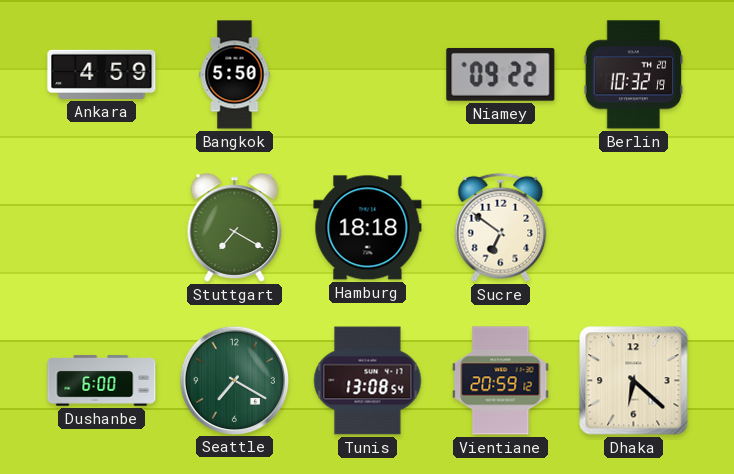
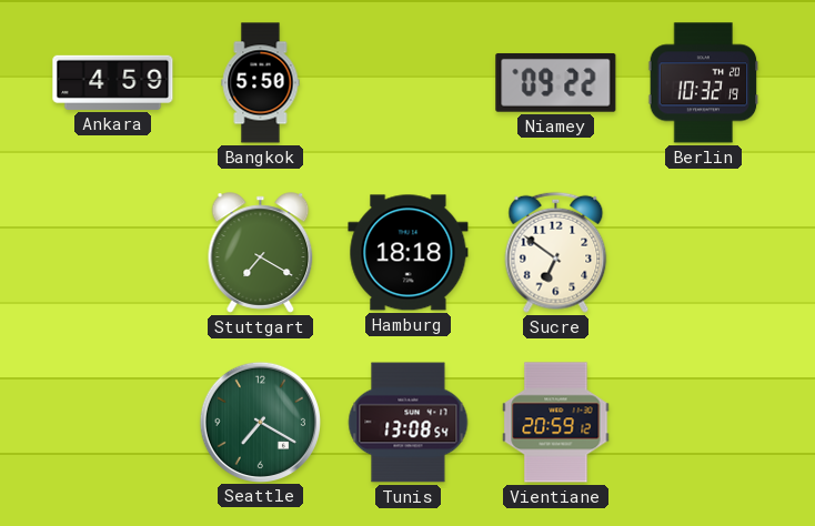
Dushanbe: 6:00 -> none (102, 381)
Dhaka: 6:22 -> none (634, 381)
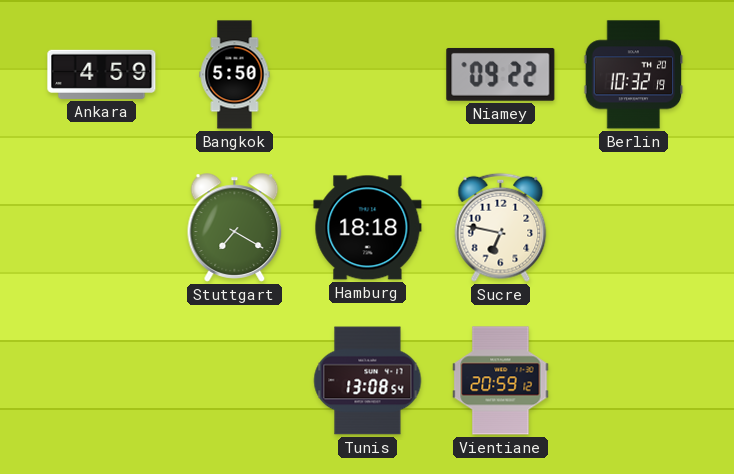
Sucre: 6:51 -> 6:47 (501, 227)
Seattle: 7:20 -> none (260, 422)
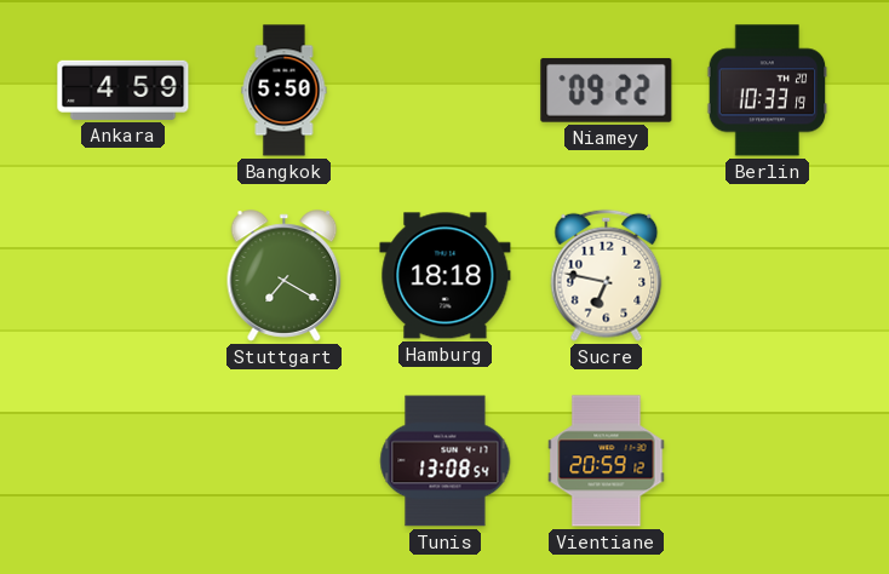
Berlin: 10:32 -> 10:33 (768, 91)
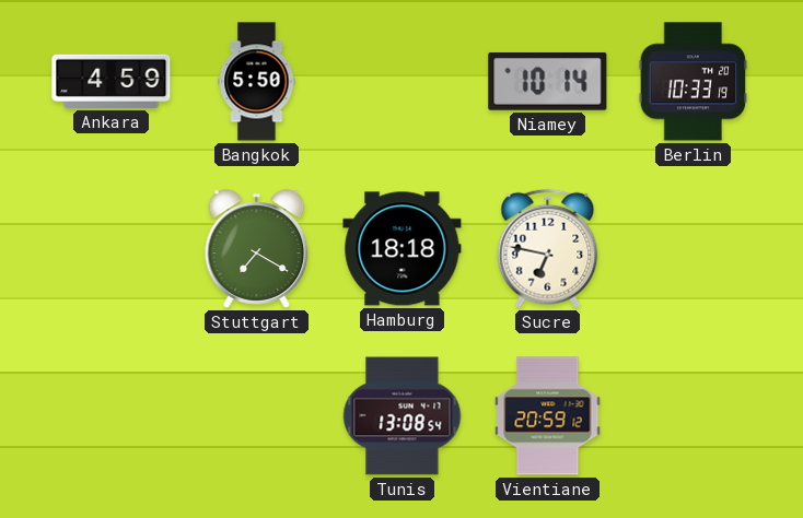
Niamey: 09:22 -> 10:14 (548, 81)
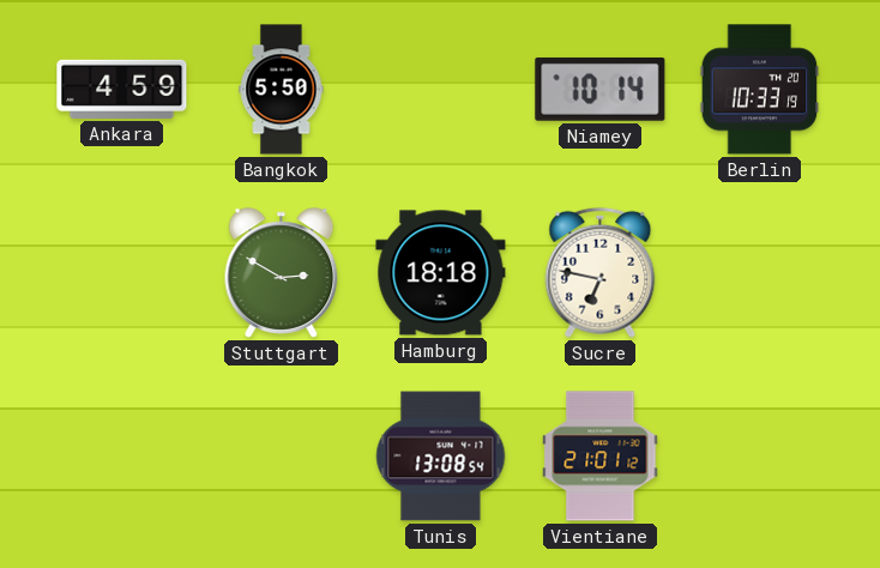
Stuttgart: 7:20 -> 2:50 (282, 273)
Vientiane: 20:59 -> 21:01 (601, 457)
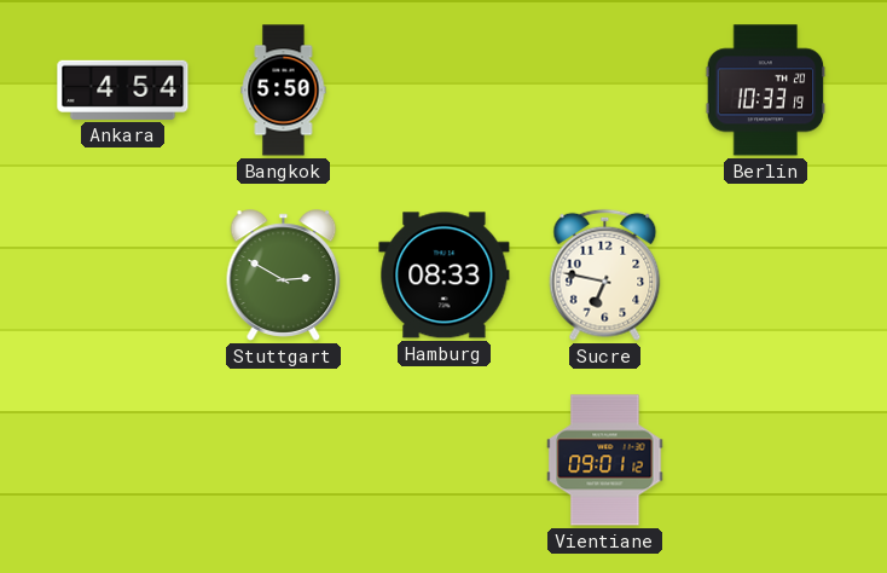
Ankara: 4:59 -> 4:54 (123, 89)
Niamey: 10:14 -> none (601, 89)
Hamburg: 18:18 -> 08:33 (445, 276)
Tunis: 13:08 -> none (441, 457)
Vientiane: 21:01 -> 09:01 (605, 461)
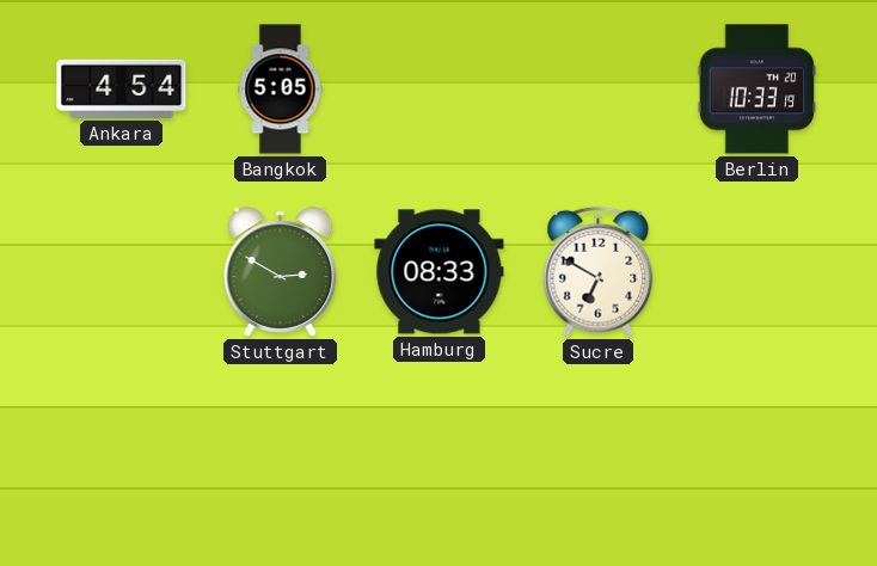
Bangkok: 5:50 -> 5:05 (281, 90)
Sucre: 6:47 -> 6:50 (599, 271)
Vientiane: 09:01 -> none (605, 461)
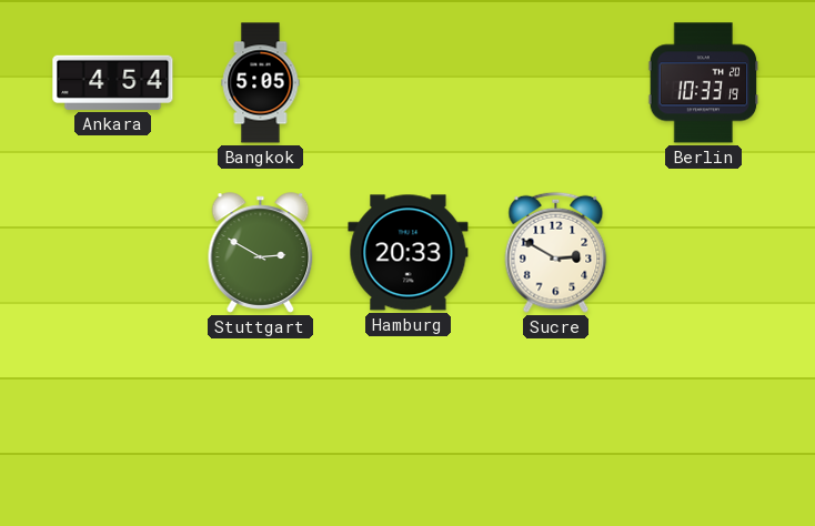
Hamburg: 08:33 -> 20:33 (409, 253)
Sucre: 6:50 -> 2:50 (556, 252)
